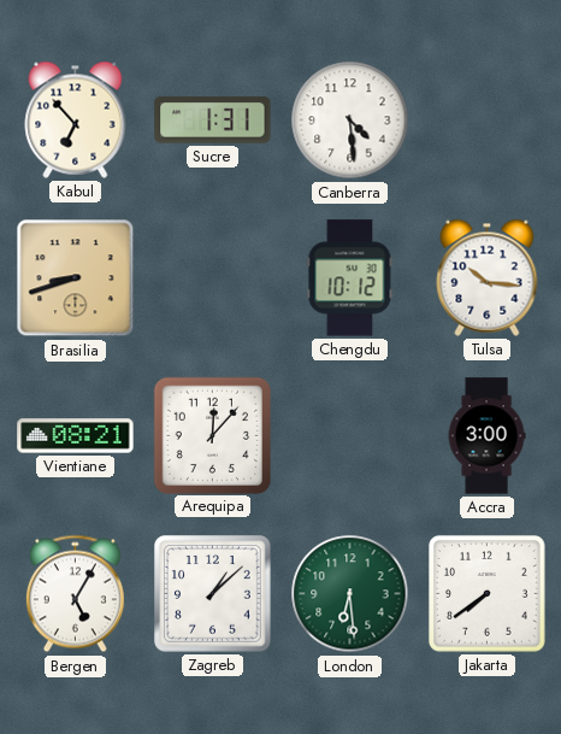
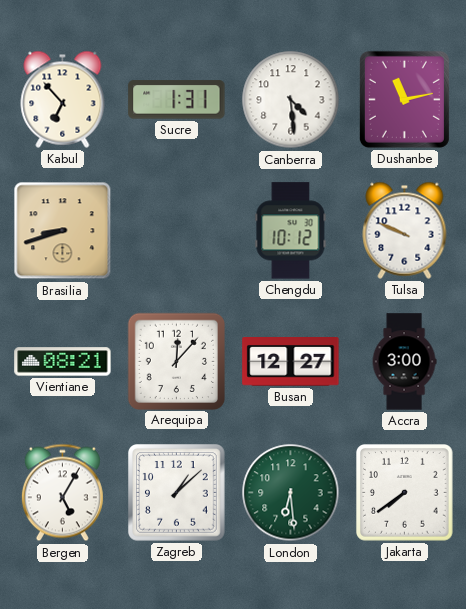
Dushanbe: none -> 11:13 (404, 99)
Tulsa: 10:16 -> 9:49 (405, 230)
Busan: none -> 12:27 (291, 362)
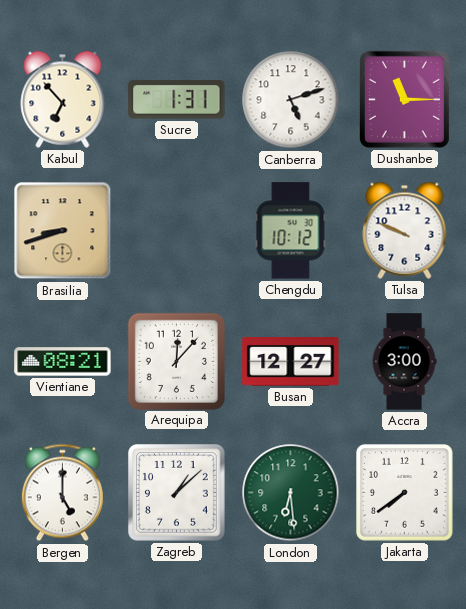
Canberra: 4:29 -> 5:12 (291, 100)
Dushanbe: 11:13 -> 11:15 (404, 99)
Bergen: 5:05 -> 5:00 (62, 493)
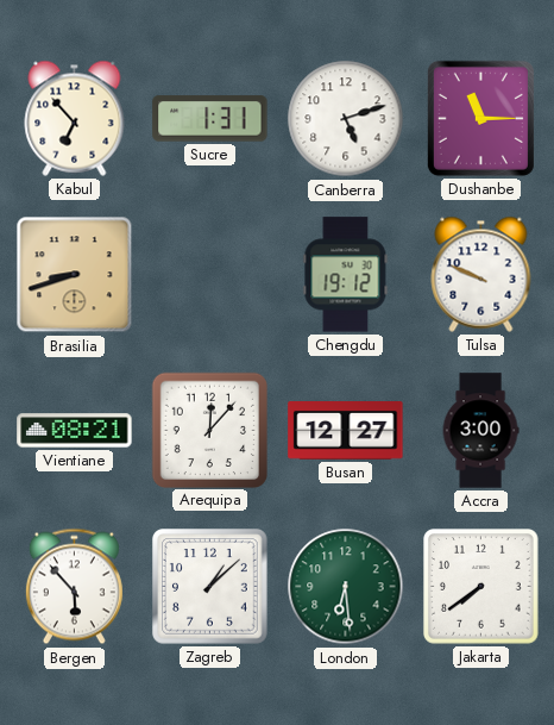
Chengdu: 10:12 -> 19:12 (346, 275)
Bergen: 5:00 -> 5:53 (74, 587)
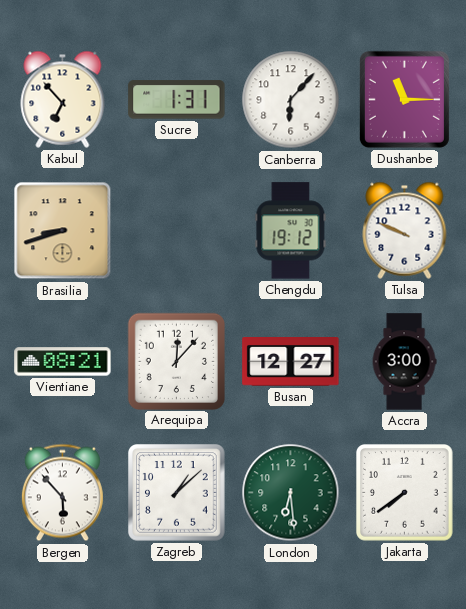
Canberra: 5:12 -> 6:07 (291, 100)
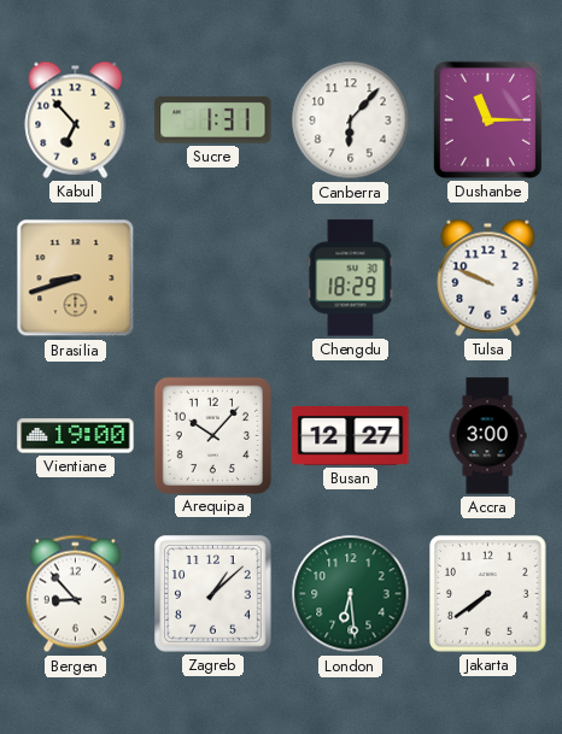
Chengdu: 19:12 -> 18:29 (351, 278)
Vientiane: 08:21 -> 19:00 (76, 436)
Arequipa: 12:07 -> 10:07 (212, 435)
Bergen: 5:53 -> 8:53 (75, 594)
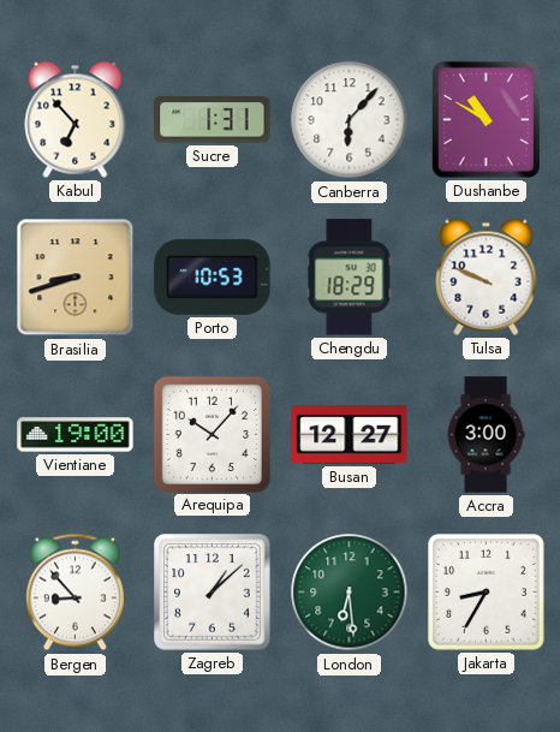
Dushanbe: 11:15 -> 10:50 (485, 119)
Porto: none -> 10:53 (213, 276)
Jakarta: 7:39 -> 8:35 (487, 593)
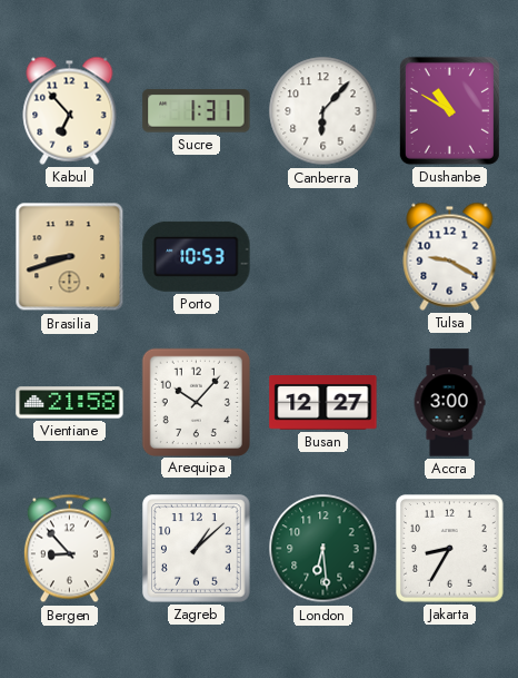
Chengdu: 18:29 -> none (350, 278)
Tulsa: 9:49 -> 9:20 (450, 256)
Vientiane: 19:00 -> 21:58 (70, 403)
